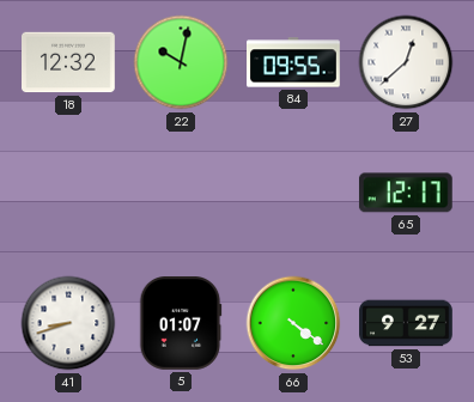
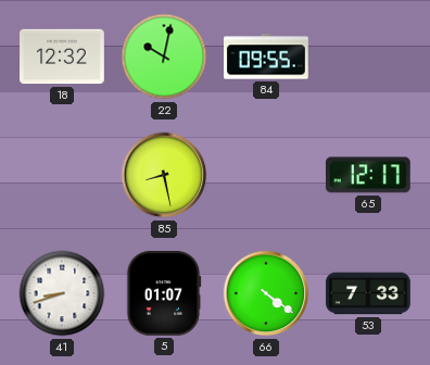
27: 12:38 -> none (406, 62)
85: none -> 8:28 (164, 175)
53: 9:27 -> 7:33 (368, 293)
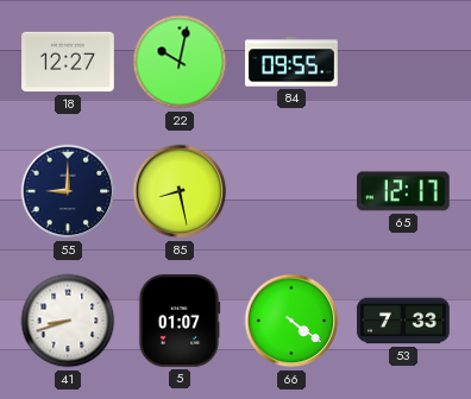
18: 12:32 -> 12:27 (69, 62)
55: none -> 9:00 (68, 191)
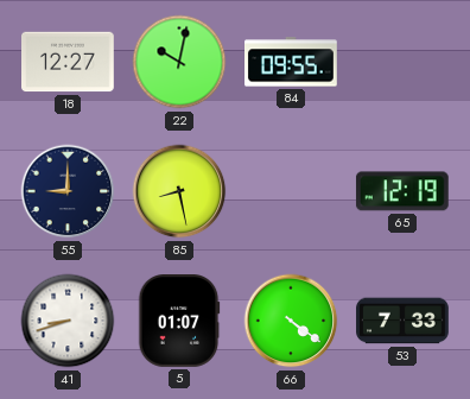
65: 12:17 -> 12:19 (402, 191)
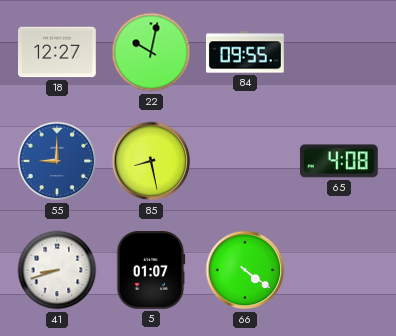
55 dial: navy -> blue (57, 161)
65: 12:19 -> 4:08 (339, 161)
53: 7:33 -> none (402, 321)
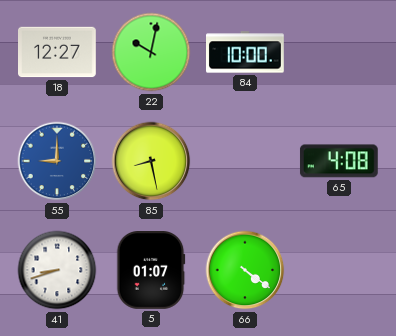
84: 09:55 -> 10:00 (246, 52)
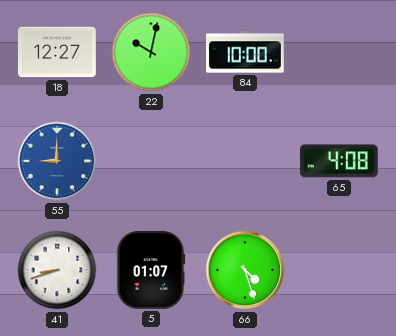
85: 8:28 -> none (151, 161)
66: 4:21 -> 4:27 (245, 270)
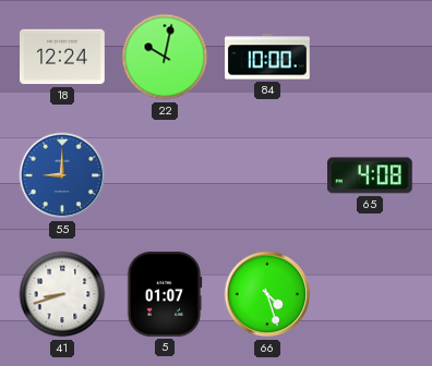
18: 12:27 -> 12:24 (63, 57)
